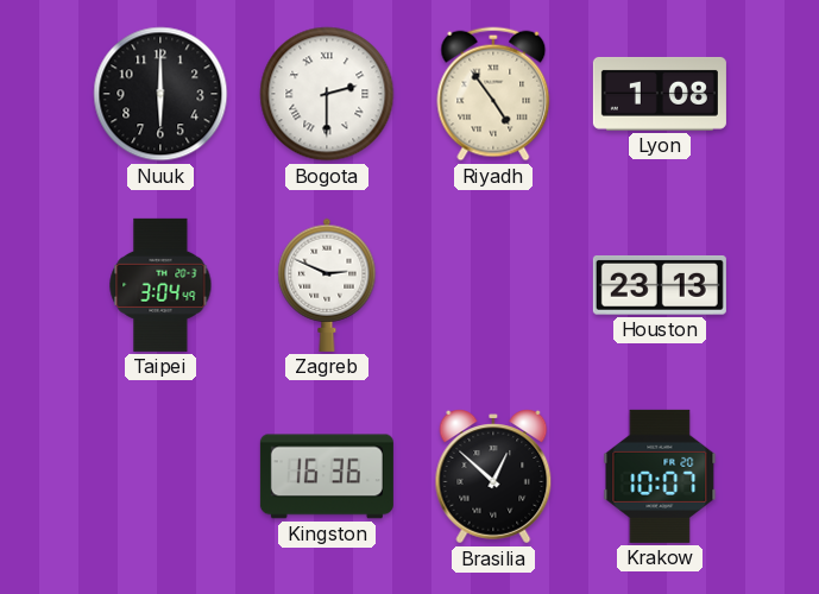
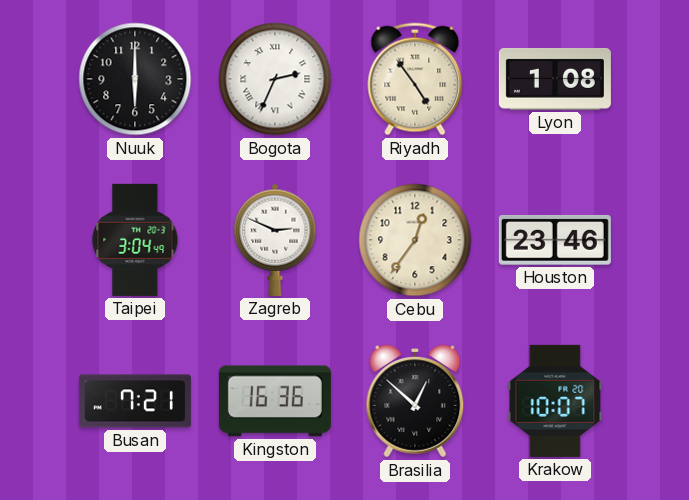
Bogota: 2:30 -> 2:34 (275, 79)
Cebu: none -> 12:36 (415, 240)
Houston: 23:13 -> 23:46 (555, 240)
Busan: none -> 7:21 (135, 401)
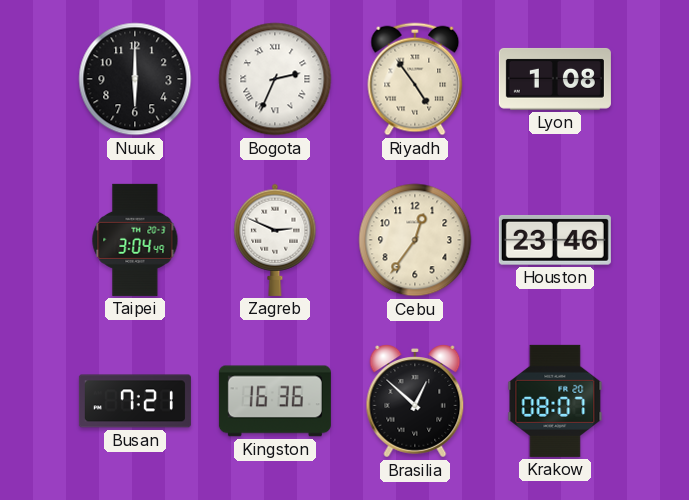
Krakow: 10:07 -> 08:07 (555, 401)
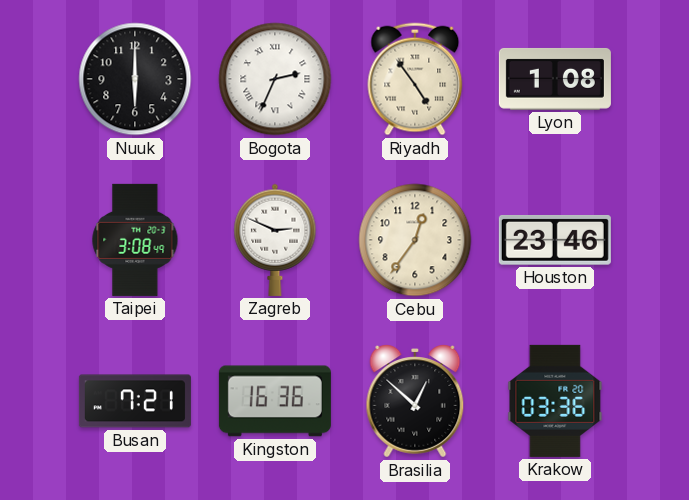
Taipei: 3:04 -> 3:08 (135, 240)
Krakow: 08:07 -> 03:36 (555, 401)
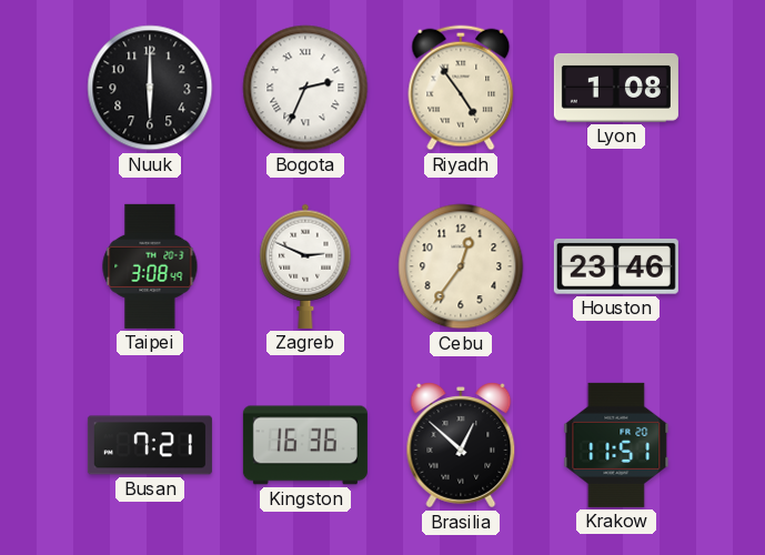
Krakow: 03:36 -> 11:51 (616, 445)
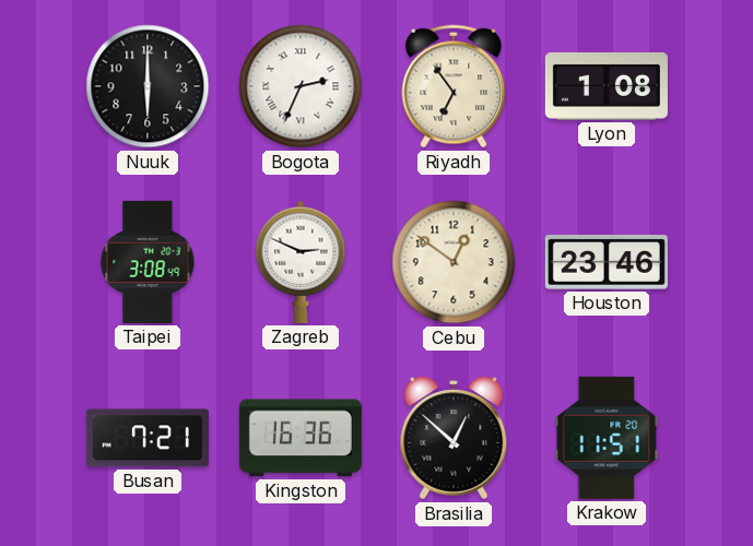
Riyadh: 4:54 -> 6:54 (454, 86)
Cebu: 12:36 -> 12:51 (454, 262)
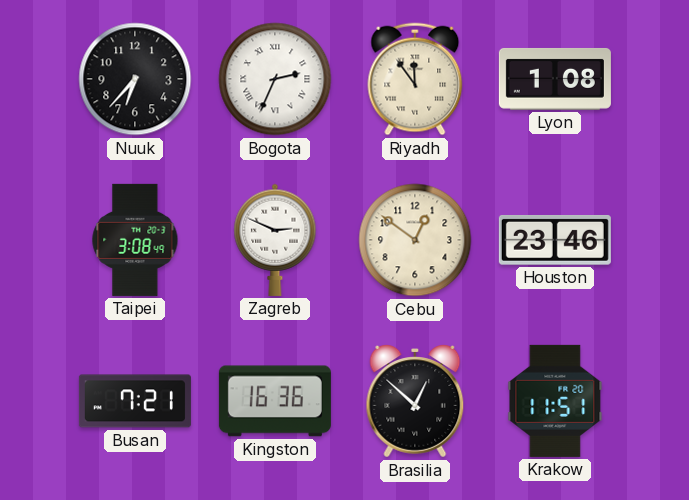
Nuuk: 6:00 -> 6:37 (135, 79)
Riyadh: 6:54 -> 11:54 (415, 79)
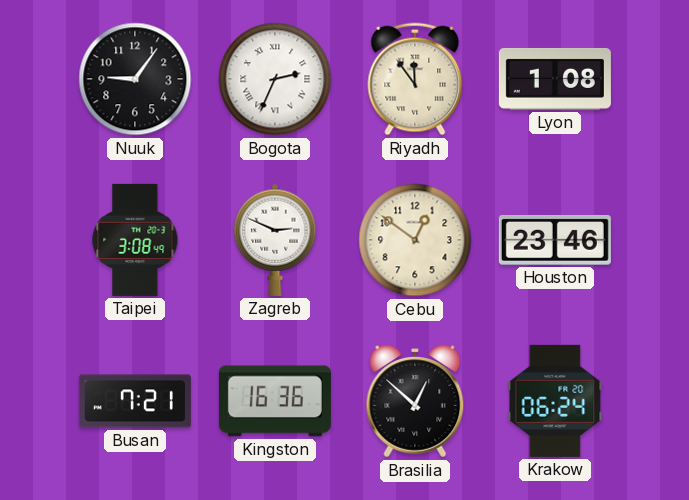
Nuuk: 6:37 -> 9:06 (135, 79)
Krakow: 11:51 -> 06:24 (555, 401)
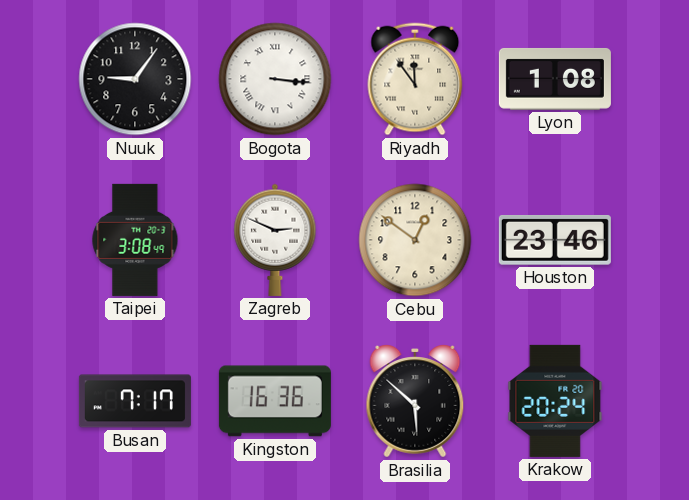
Bogota: 2:34 -> 3:16 (275, 79)
Busan: 7:21 -> 7:17 (135, 401)
Brasilia: 12:52 -> 5:52 (415, 401)
Krakow: 06:24 -> 20:24 (555, 401)
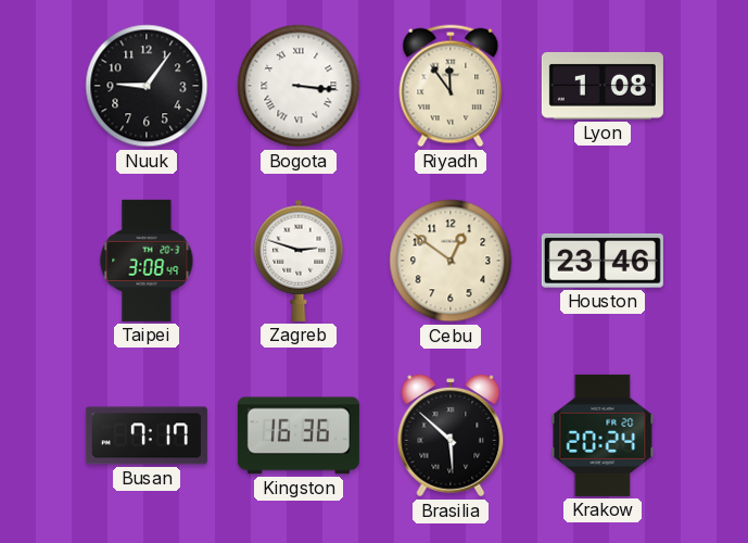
Zagreb: 2:49 -> 2:48 (299, 261)
